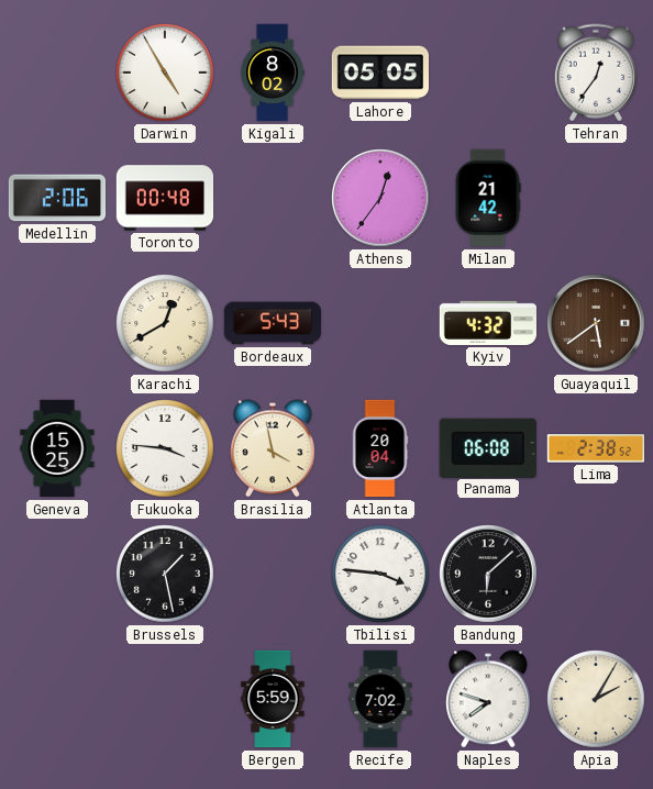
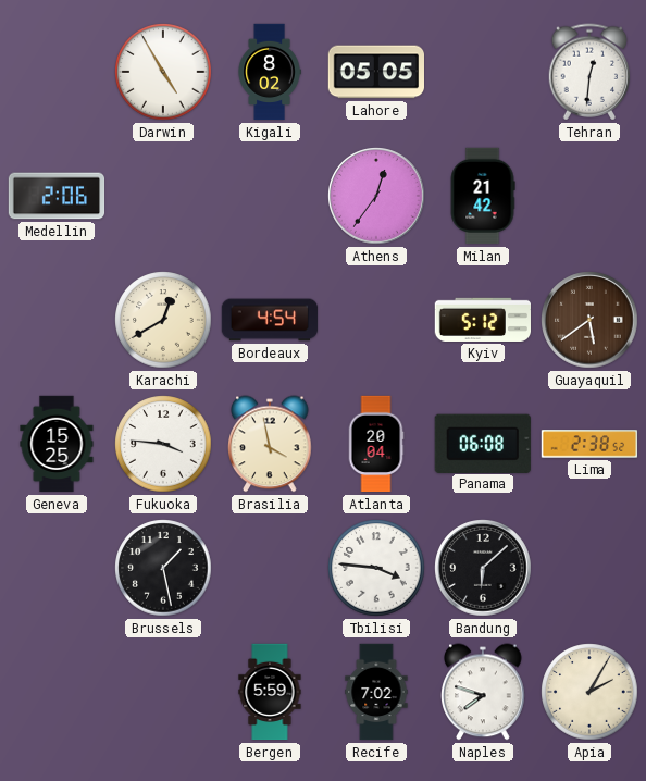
Tehran: 12:36 -> 12:31 (588, 72)
Toronto: 00:48 -> none (165, 198)
Bordeaux: 5:43 -> 4:54 (270, 320)
Kyiv: 4:32 -> 5:12 (483, 320)
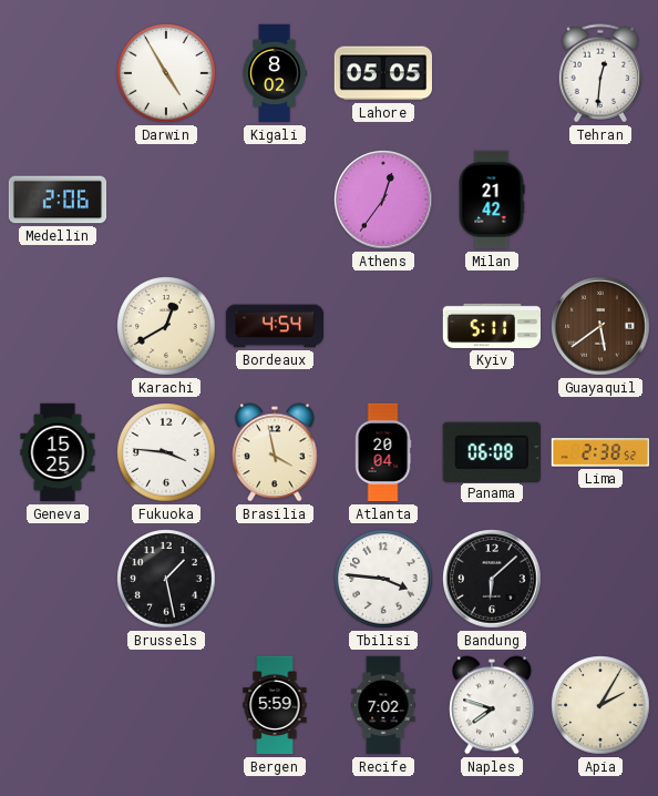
Kyiv: 5:12 -> 5:11 (492, 326)
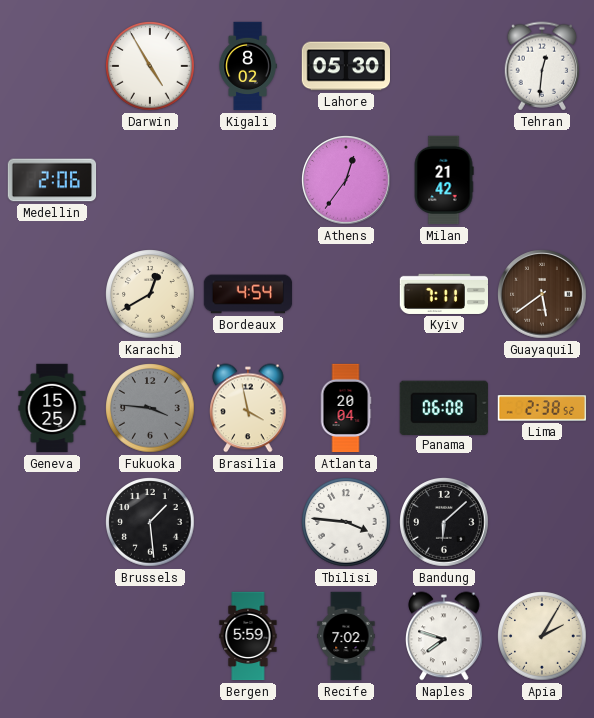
Lahore: 05:05 -> 05:30 (345, 66)
Kyiv: 5:11 -> 7:11 (444, 294)
Fukuoka dial: white -> grey (150, 408)
Brussels: 1:28 -> 1:29 (150, 522)
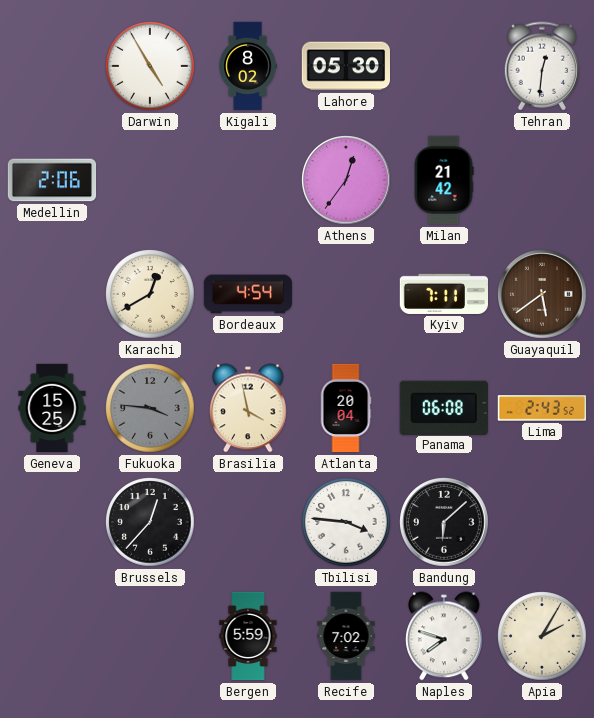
Lima: 2:38 -> 2:43 (542, 408)
Brussels: 1:29 -> 12:37 (150, 522)
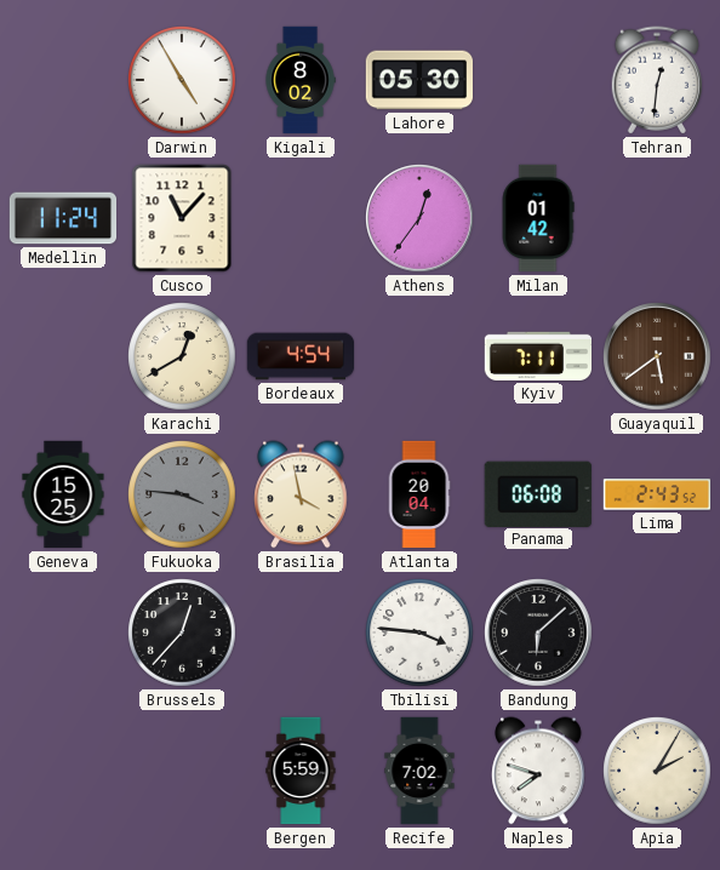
Medellin: 2:06 -> 11:24 (63, 218)
Cusco: none -> 11:07 (182, 218)
Milan: 21:42 -> 01:42 (538, 218)
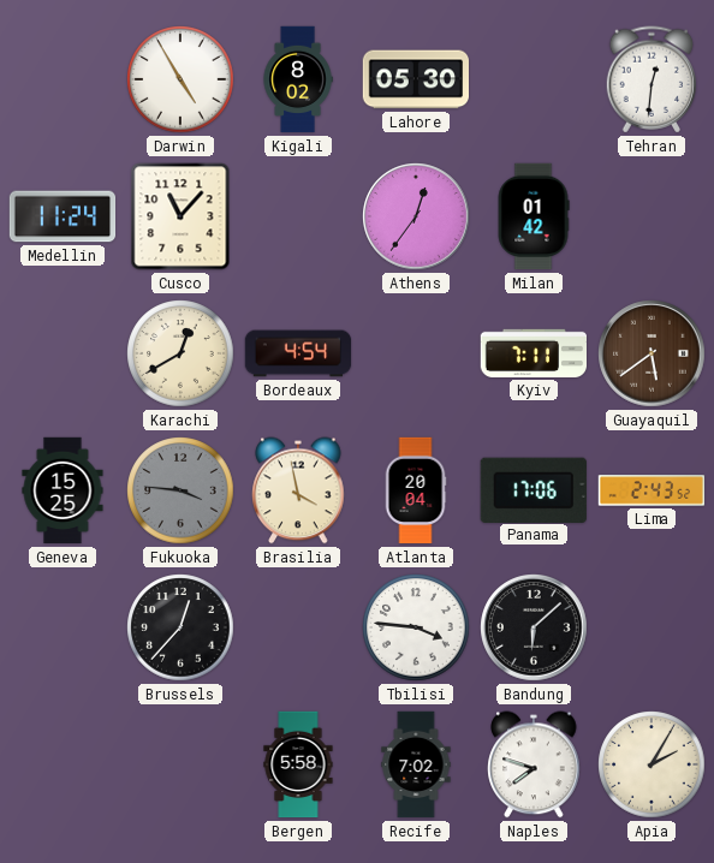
Panama: 06:08 -> 17:06 (534, 489)
Bergen: 5:59 -> 5:58 (298, 764)
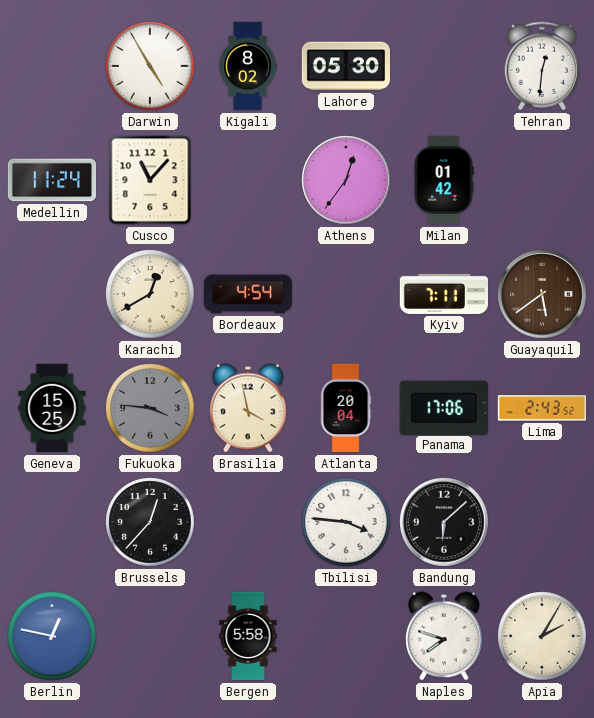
Berlin: none -> 12:47 (52, 636)
Recife: 7:02 -> none (416, 764)
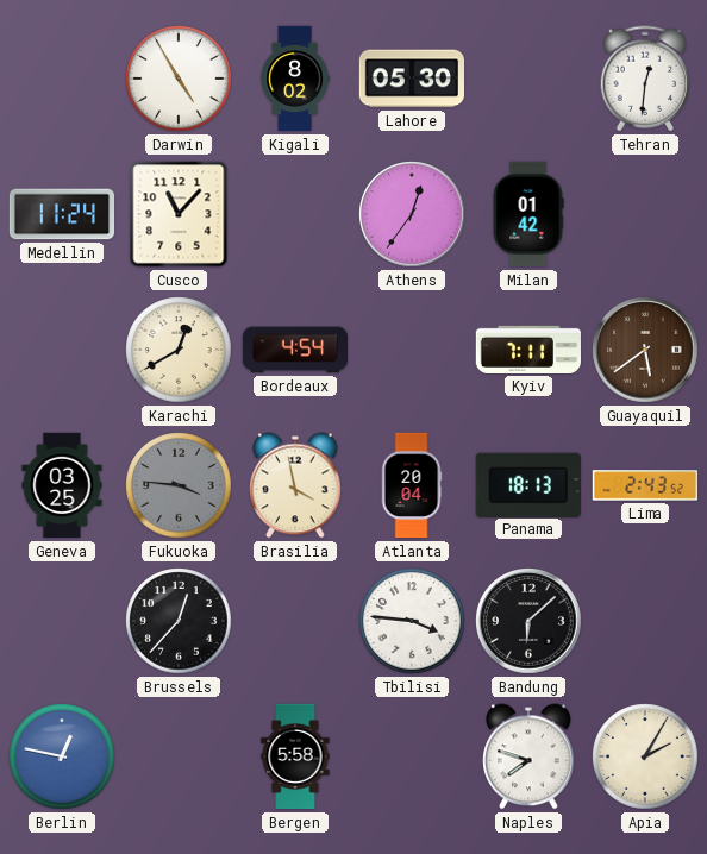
Geneva: 15:25 -> 03:25 (62, 485)
Panama: 17:06 -> 18:13 (528, 484)
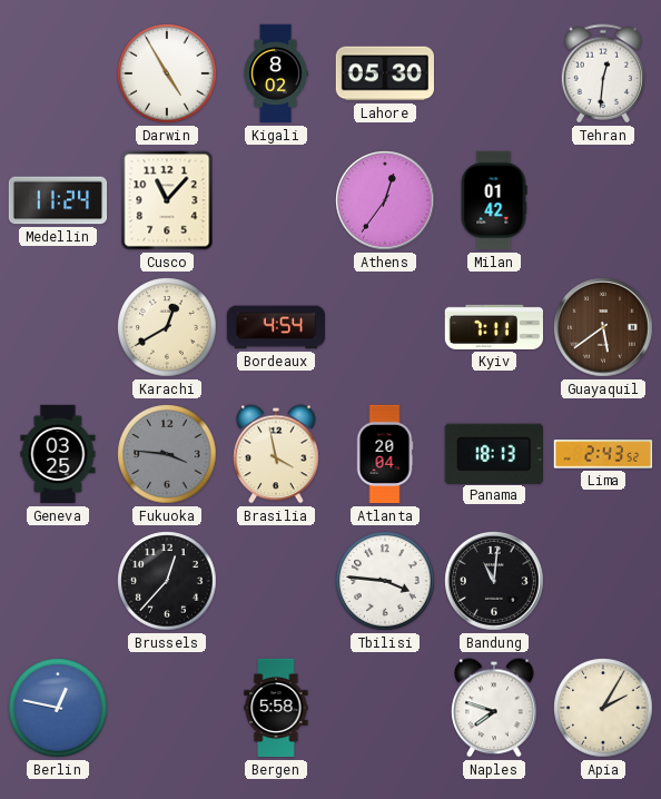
Bandung: 6:08 -> 11:01 (494, 581)
